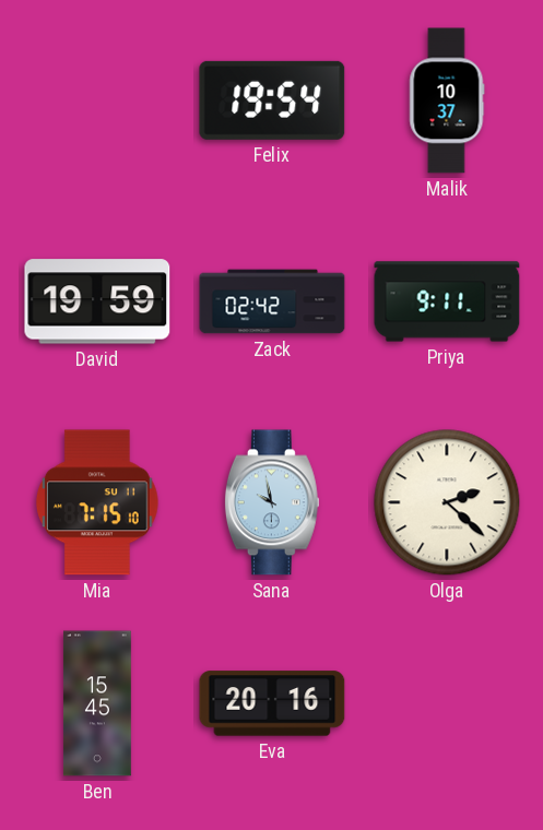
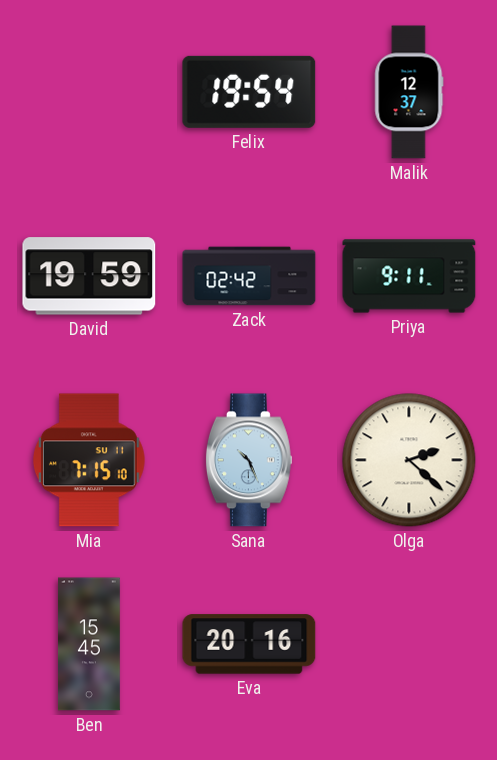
Malik: 10:37 -> 12:37 (409, 92)
Sana: 9:58 -> 10:26 (249, 460)
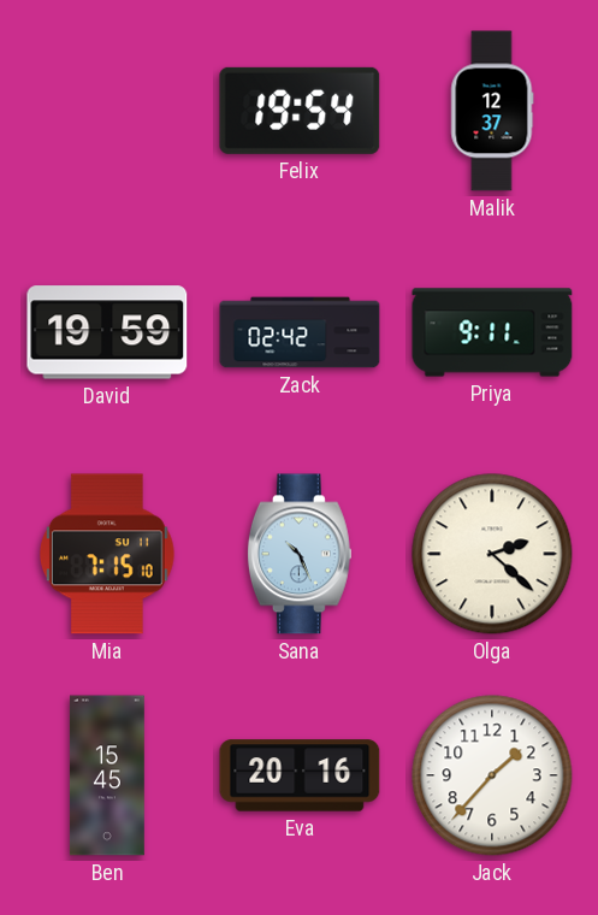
Jack: none -> 1:37 (492, 775)
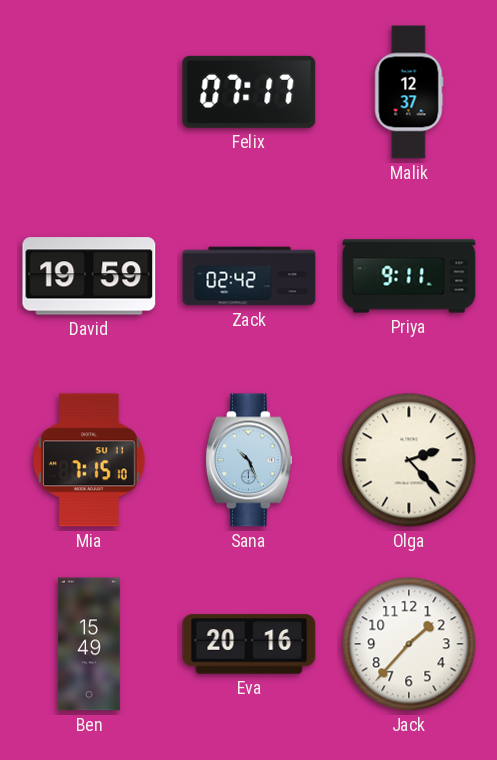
Felix: 19:54 -> 07:17 (249, 92)
Olga: 2:22 -> 2:23 (409, 460)
Ben: 15:45 -> 15:49 (89, 644)
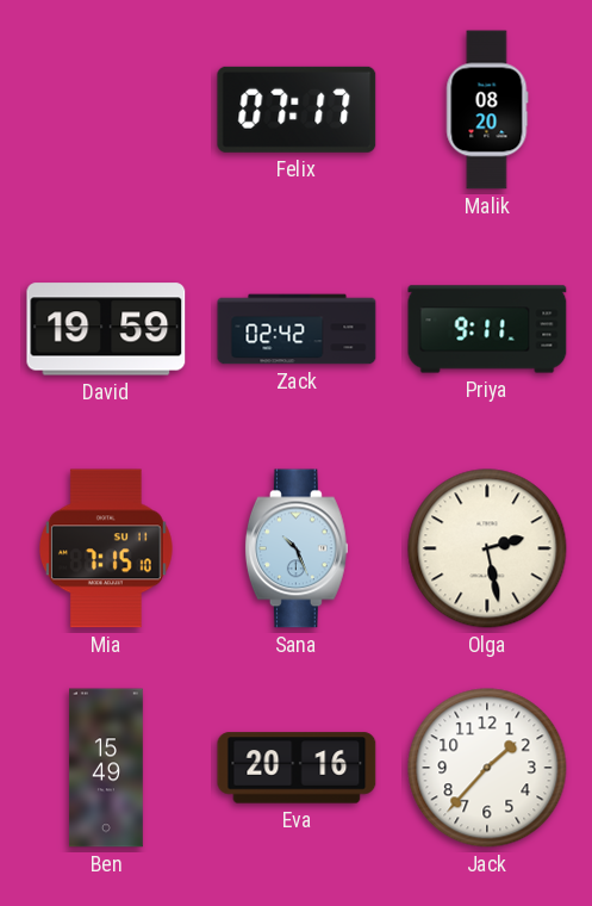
Malik: 12:37 -> 08:20 (487, 110)
Olga: 2:23 -> 2:28 (487, 548)
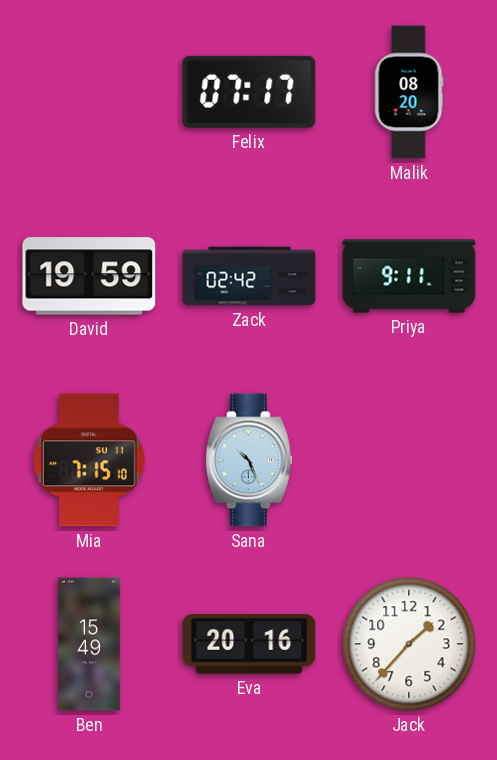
Olga: 2:28 -> none (487, 548)
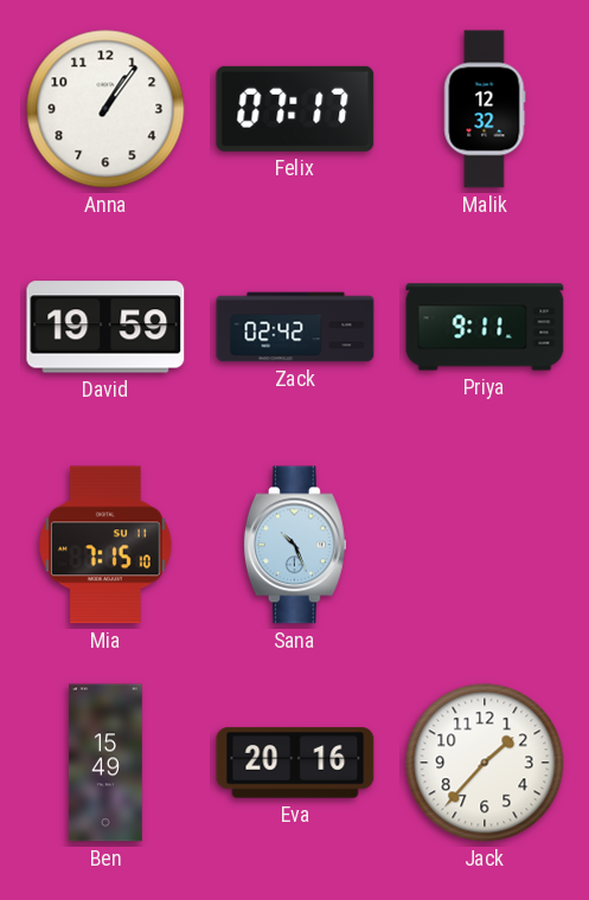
Anna: none -> 1:06 (105, 109)
Malik: 08:20 -> 12:32 (485, 109)
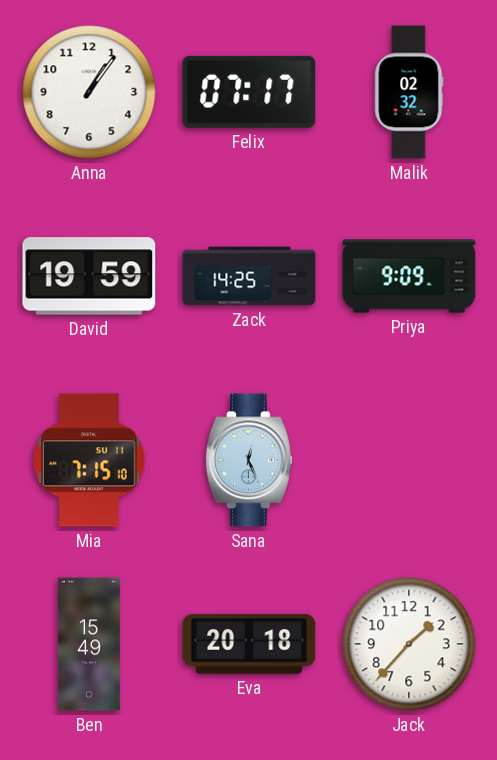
Malik: 12:32 -> 02:32 (409, 92)
Zack: 02:42 -> 14:25 (249, 276)
Priya: 9:11 -> 9:09 (409, 276)
Sana: 10:26 -> 12:26 (249, 460)
Eva: 20:16 -> 20:18 (249, 644)
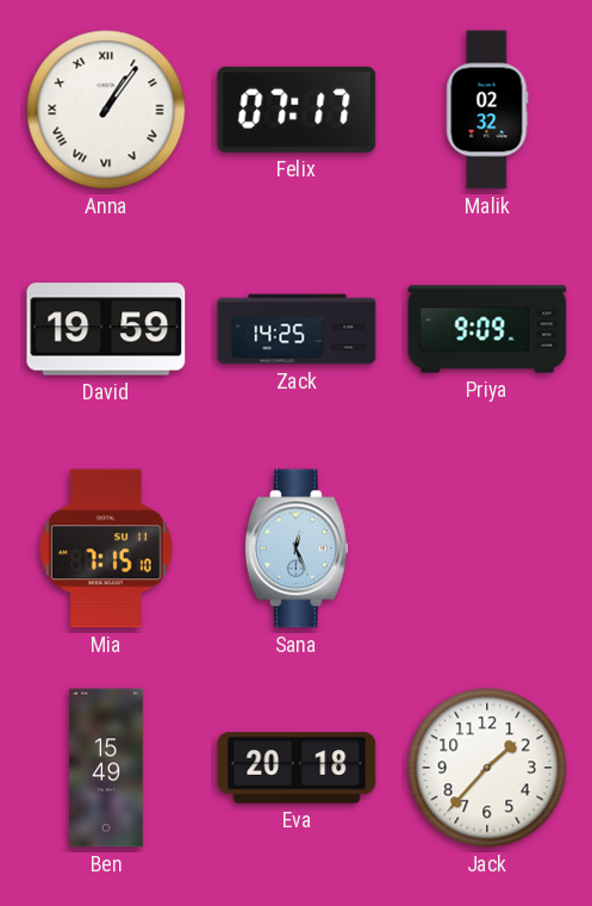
Anna numerals: Arabic -> Roman (106, 110)
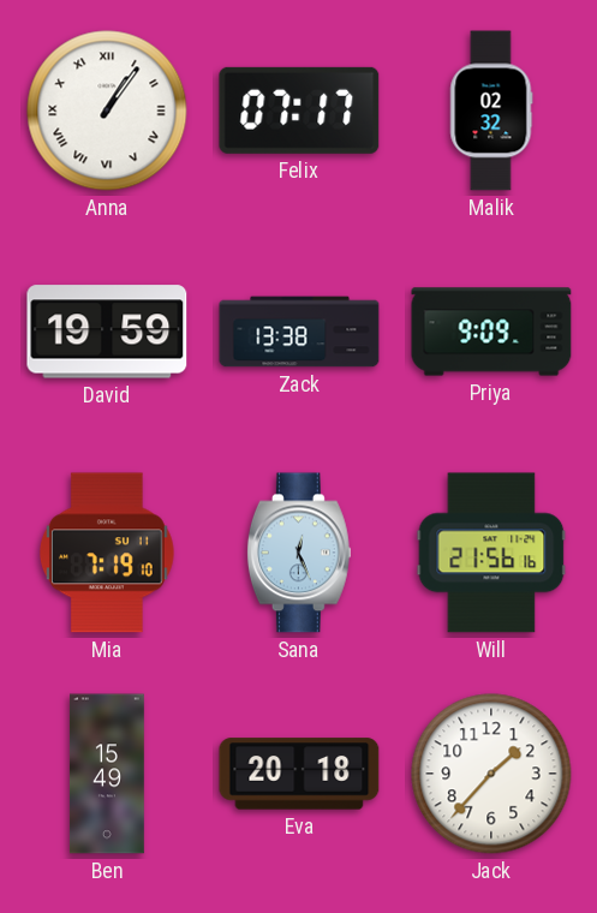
Zack: 14:25 -> 13:38 (299, 332)
Mia: 7:15 -> 7:19 (107, 553)
Will: none -> 21:56 (491, 553)
